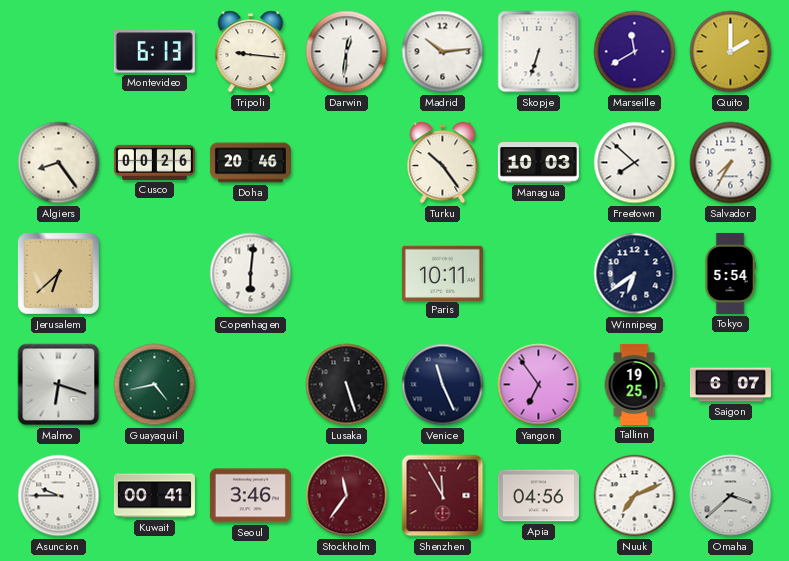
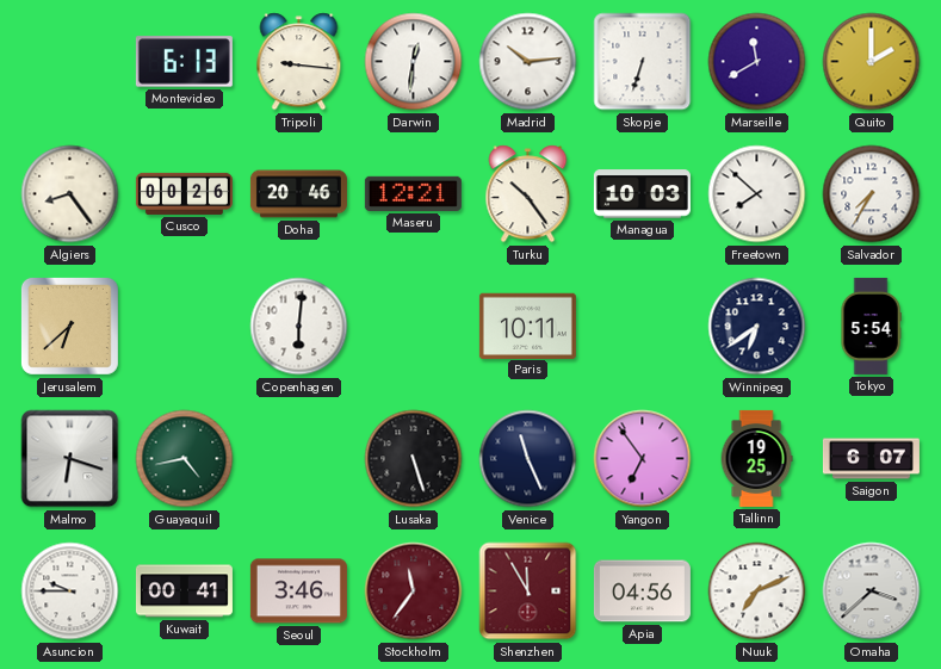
Maseru: none -> 12:21 (413, 193)
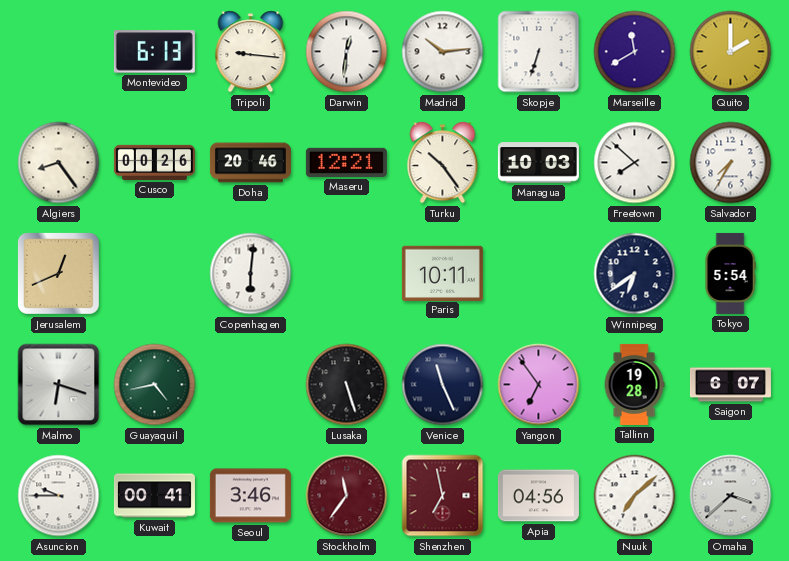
Jerusalem: 6:38 -> 12:41 (58, 273)
Tallinn: 19:25 -> 19:28 (634, 384)
Shenzhen: 11:55 -> 6:58 (443, 496)
Nuuk: 7:11 -> 7:08 (635, 496)
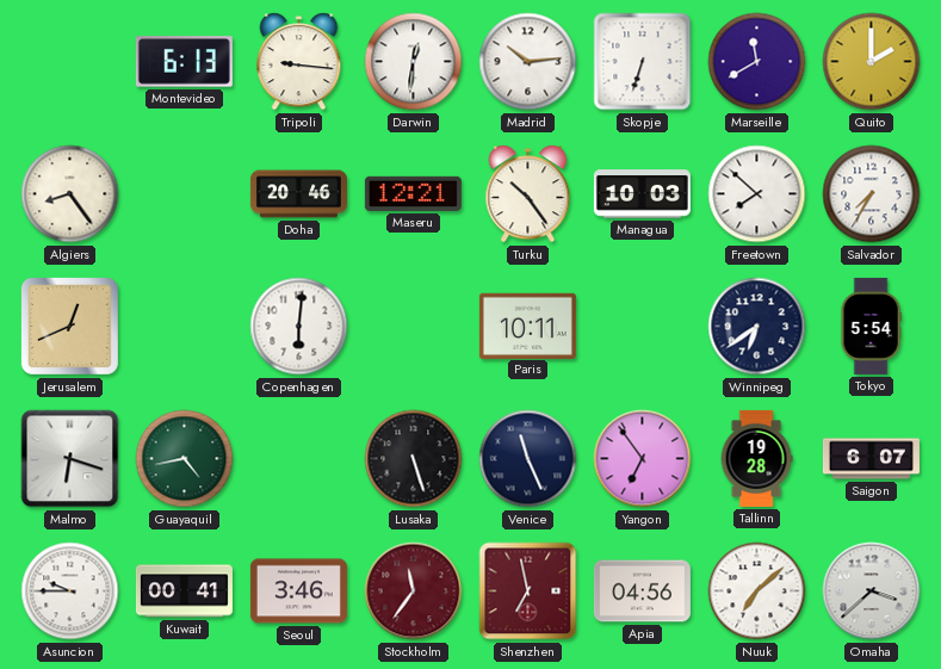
Cusco: 00:26 -> none (154, 162)
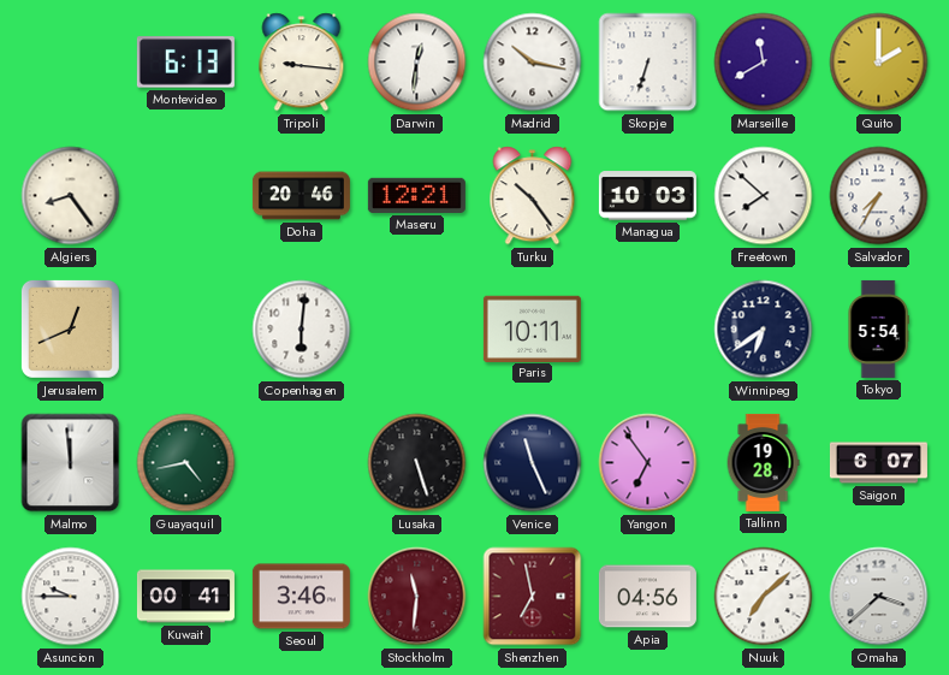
Madrid: 10:14 -> 10:17 (533, 63)
Malmo: 6:18 -> 11:59 (71, 463)
Stockholm: 11:36 -> 11:31 (417, 597)
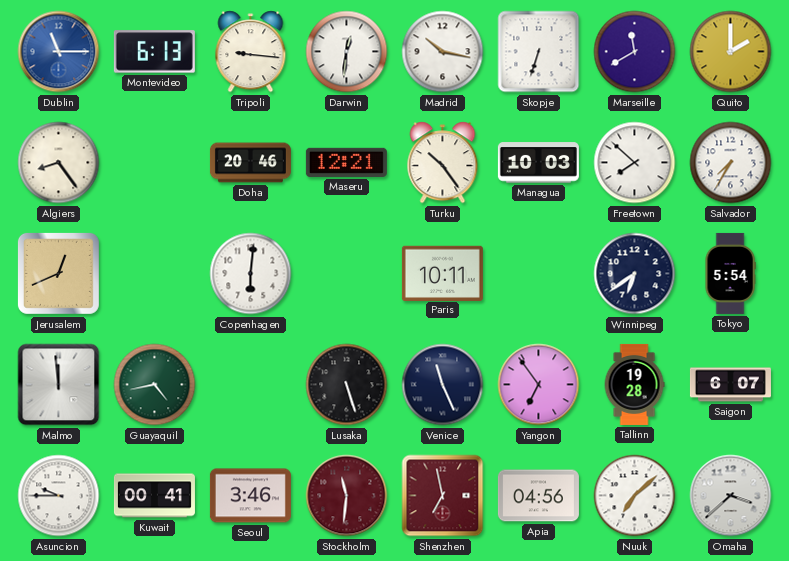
Dublin: none -> 11:15 (59, 52)
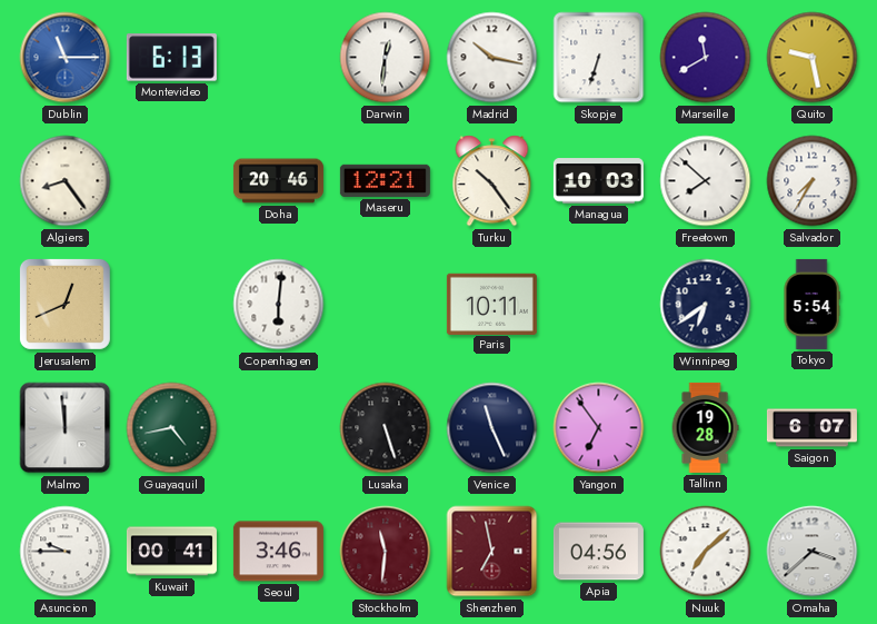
Tripoli: 9:16 -> none (251, 52)
Quito: 2:00 -> 9:28 (813, 58)
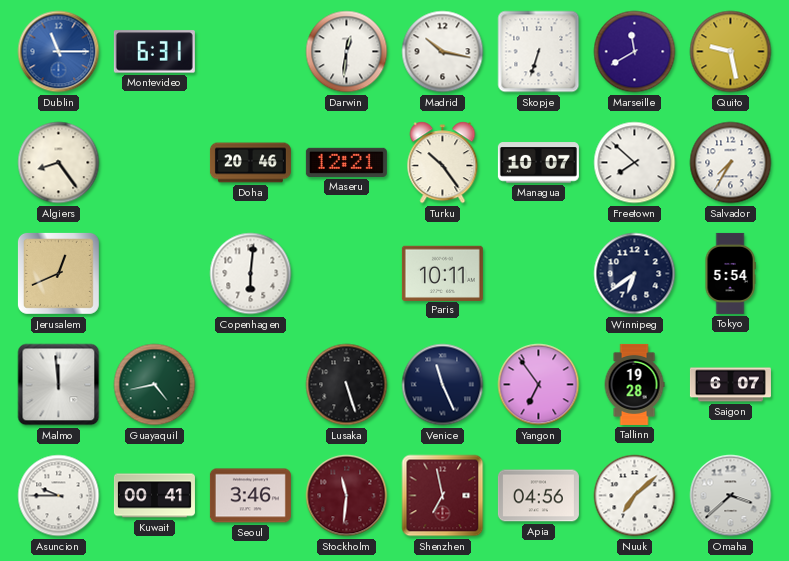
Montevideo: 6:13 -> 6:31 (154, 52)
Managua: 10:03 -> 10:07 (538, 163)
